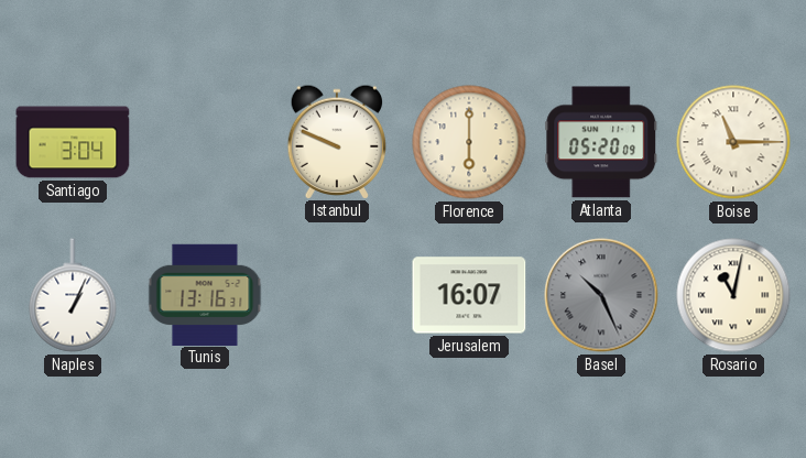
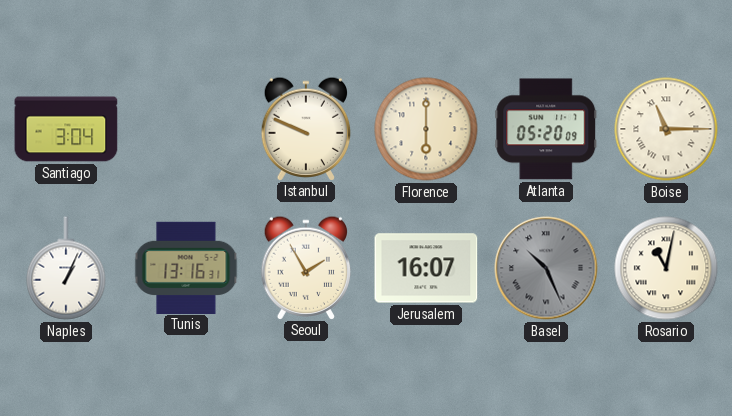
Seoul: none -> 1:55 (306, 267)
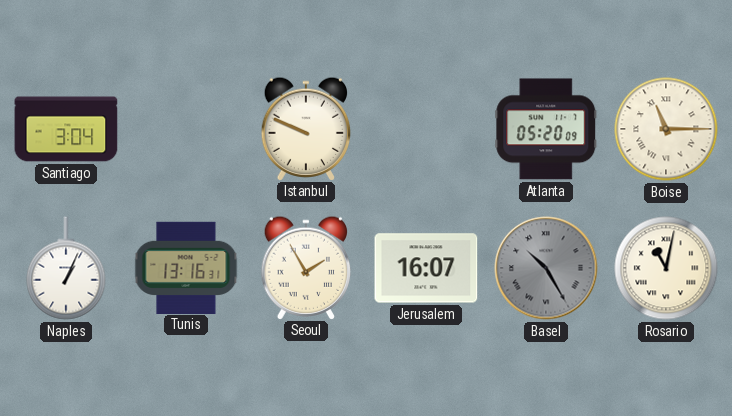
Florence: 6:00 -> none (426, 129)
Basel: 10:26 -> 10:25 (546, 268)
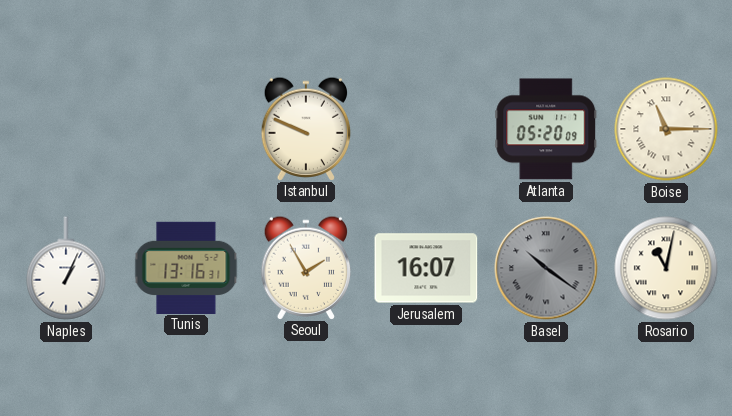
Santiago: 3:04 -> none (66, 129)
Basel: 10:25 -> 10:21 (546, 268)
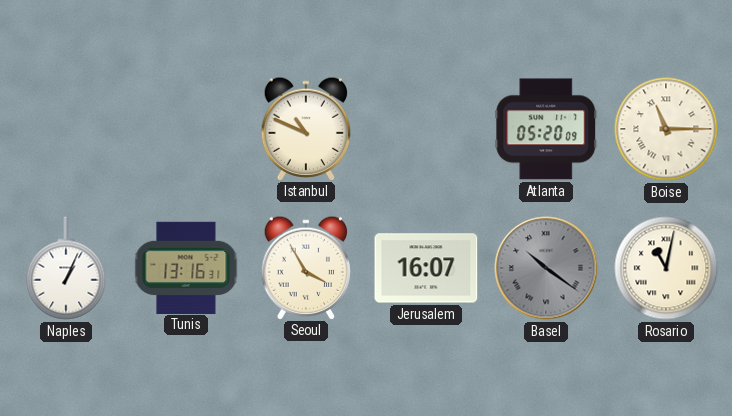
Istanbul: 9:49 -> 10:49 (306, 128)
Seoul: 1:55 -> 3:55 (306, 267)
